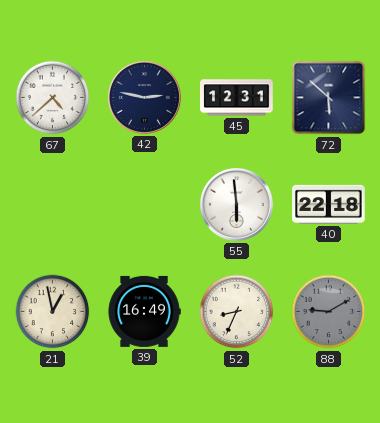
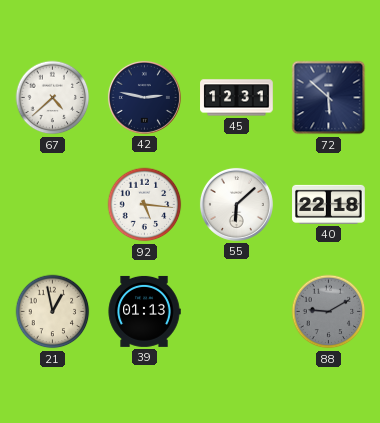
92: none -> 5:16 (145, 205)
55: 5:59 -> 6:08 (236, 204)
39: 16:49 -> 01:13 (144, 311)
52: 8:34 -> none (237, 312)
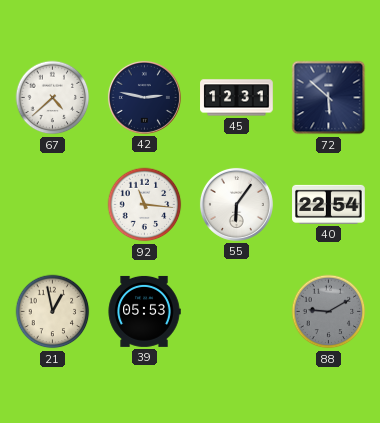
92: 5:16 -> 11:16 (145, 205)
55: 6:08 -> 6:06 (236, 204)
40: 22:18 -> 22:54 (329, 204)
39: 01:13 -> 05:53 (144, 311)
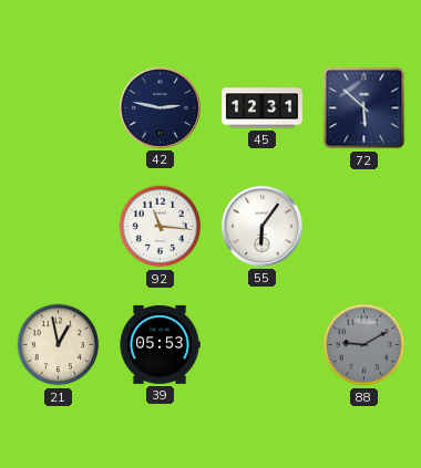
67: 4:38 -> none (53, 98)
40: 22:54 -> none (329, 204)
